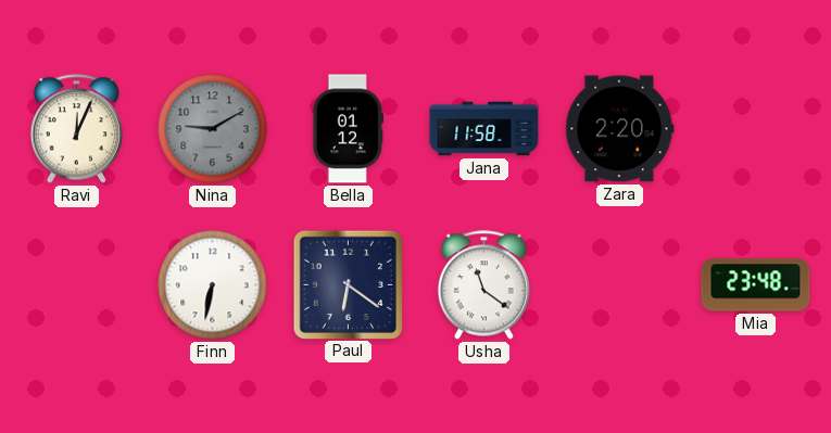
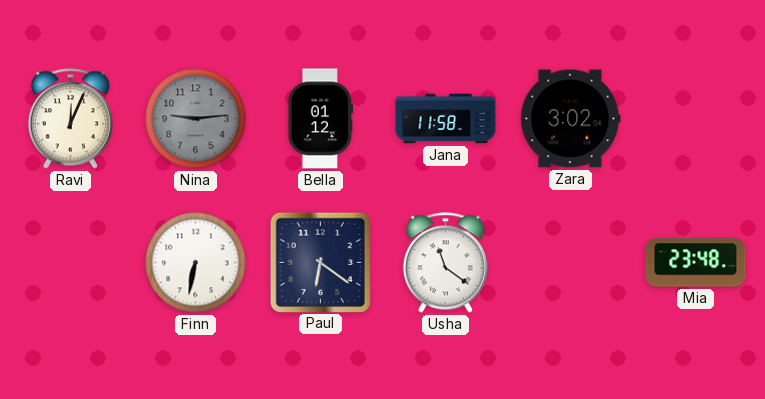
Nina: 9:10 -> 9:14 (196, 119)
Zara: 2:20 -> 3:02 (571, 119)
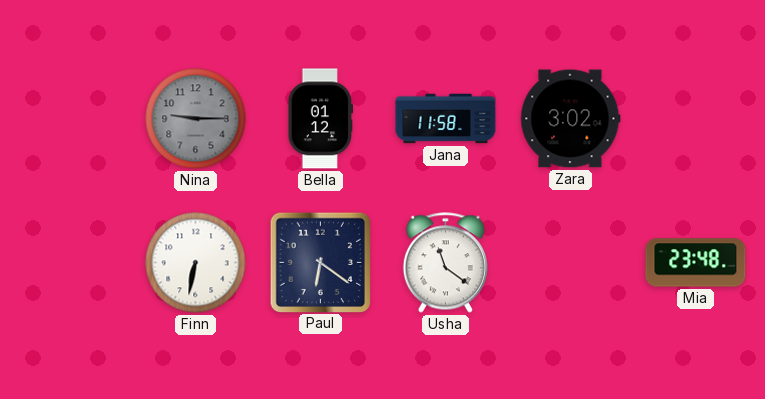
Ravi: 12:04 -> none (70, 119)
Nina: 9:14 -> 9:15 (196, 119)
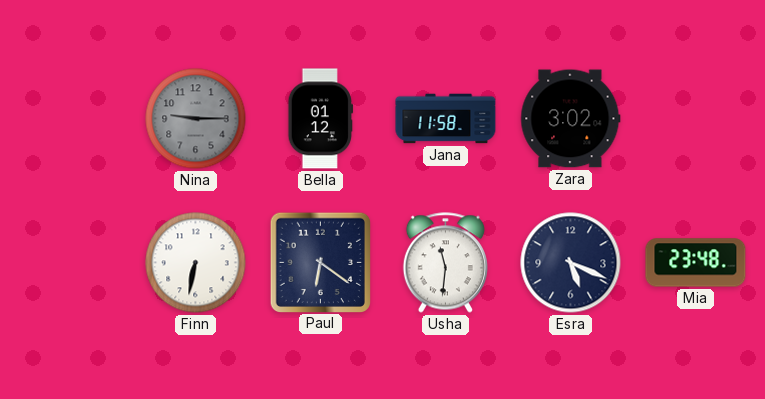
Usha: 11:21 -> 11:31 (445, 263)
Esra: none -> 5:19 (571, 263)
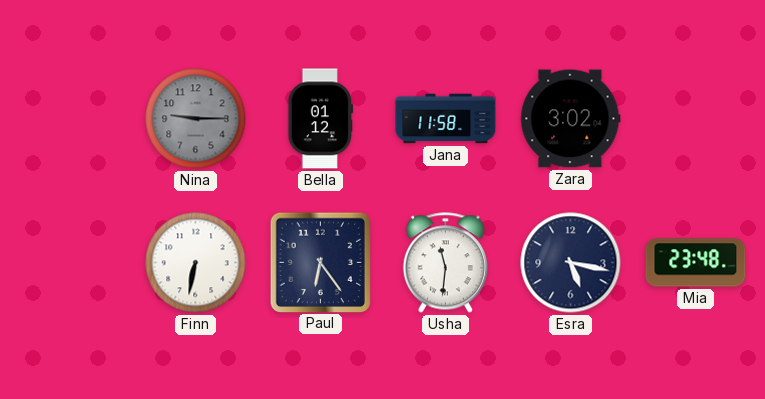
Paul: 6:21 -> 6:24 (320, 262)
Esra: 5:19 -> 5:17 (571, 263)
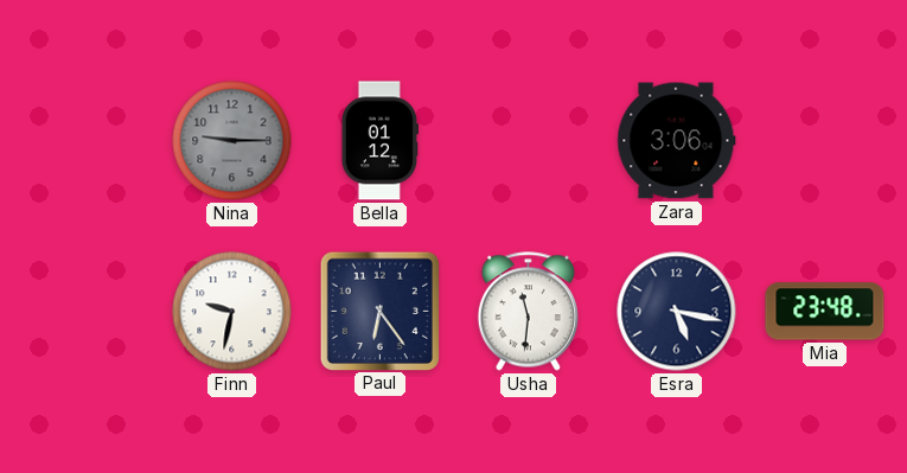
Jana: 11:58 -> none (446, 119)
Zara: 3:02 -> 3:06 (677, 141)
Finn: 6:32 -> 9:32 (232, 312)
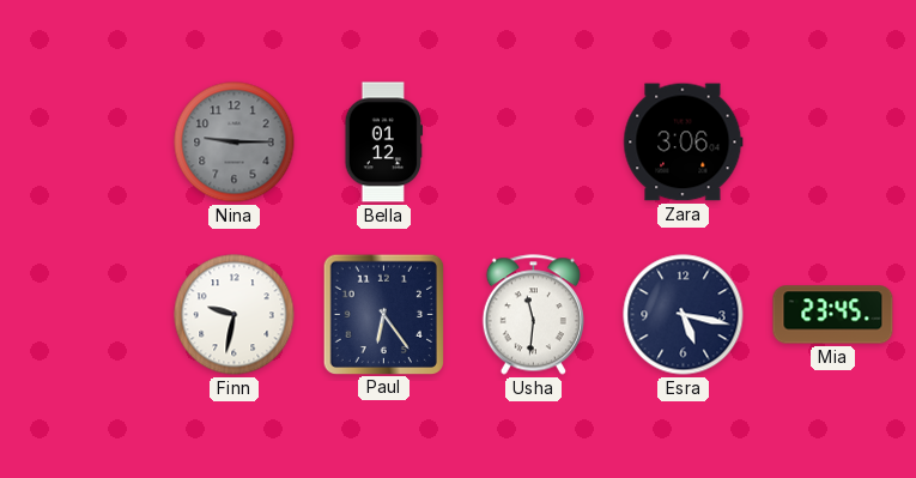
Mia: 23:48 -> 23:45 (833, 315)
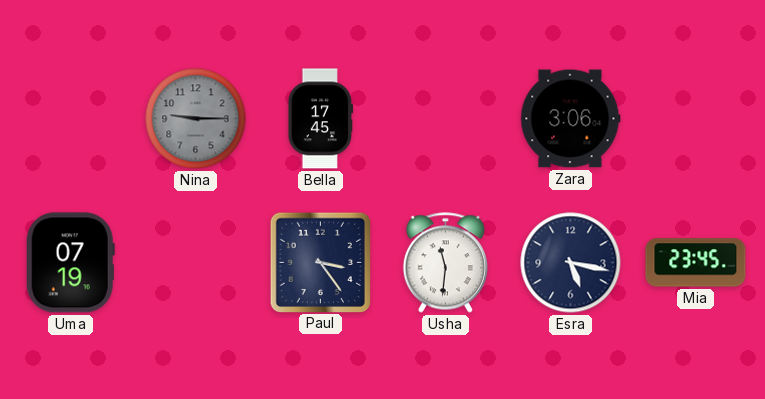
Bella: 01:12 -> 17:45 (321, 119)
Uma: none -> 07:19 (70, 263)
Finn: 9:32 -> none (235, 315)
Paul: 6:24 -> 3:24 (320, 262)
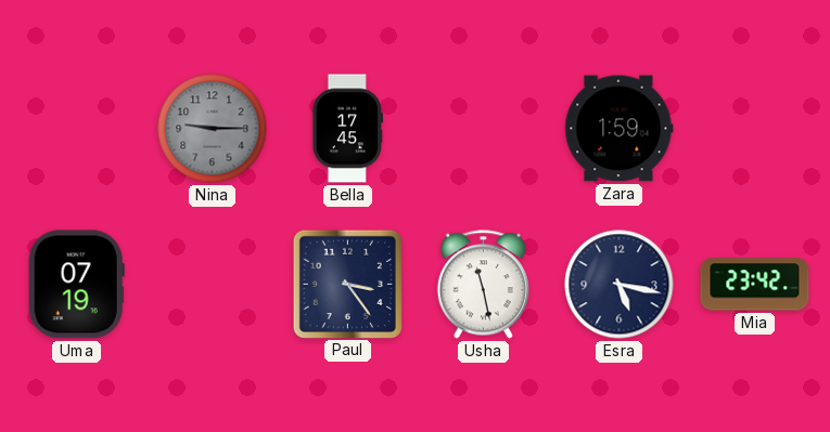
Zara: 3:06 -> 1:59 (620, 129)
Usha: 11:31 -> 11:28 (483, 285)
Mia: 23:45 -> 23:42 (755, 285)
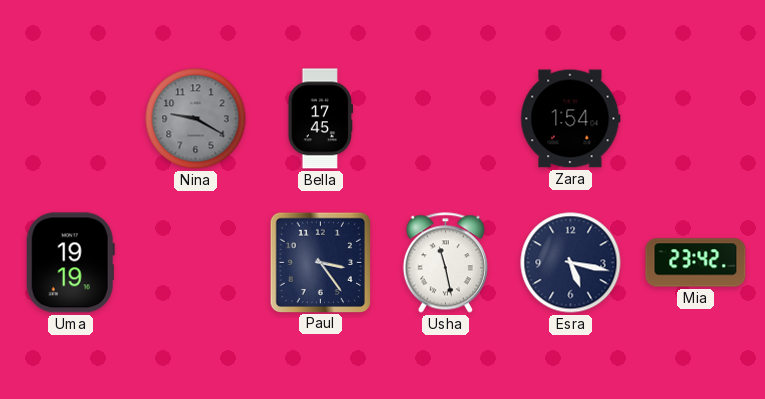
Nina: 9:15 -> 9:20 (196, 119)
Zara: 1:59 -> 1:54 (571, 119)
Uma: 07:19 -> 19:19 (70, 263)
